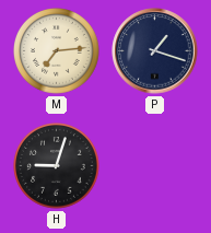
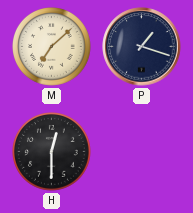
M: 7:14 -> 7:08 (52, 47)
H: 9:03 -> 12:30 (52, 152)
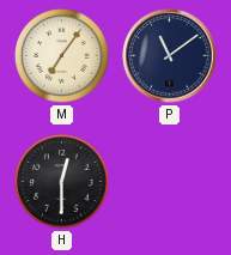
M: 7:08 -> 7:06 (62, 56)
P: 1:18 -> 11:09 (170, 56)
